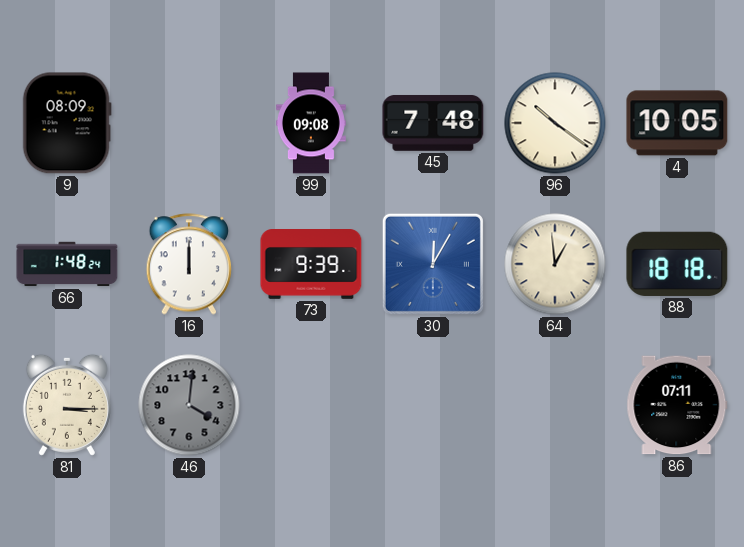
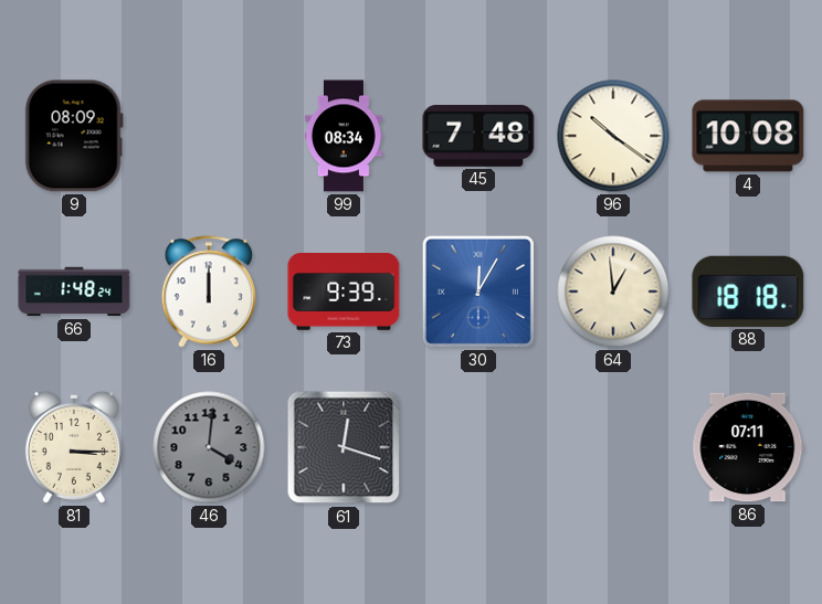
99: 09:08 -> 08:34 (344, 136)
4: 10:05 -> 10:08 (748, 136)
61: none -> 12:18 (344, 447)
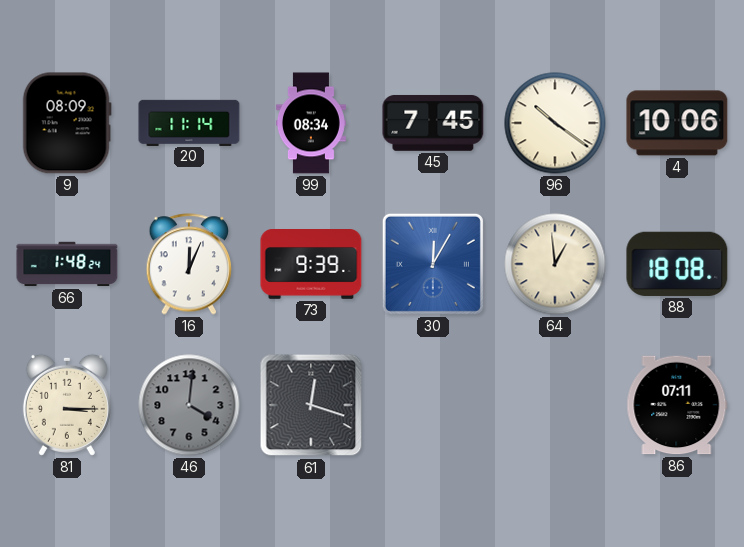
20: none -> 11:14 (189, 122)
45: 7:48 -> 7:45 (433, 123)
4: 10:08 -> 10:06 (677, 123)
16: 12:00 -> 12:04 (189, 264)
88: 18:18 -> 18:08 (677, 264)
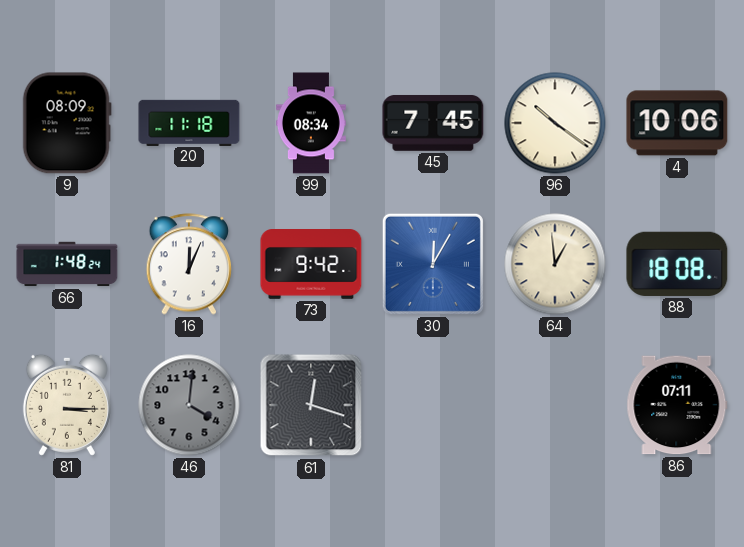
20: 11:14 -> 11:18 (189, 122)
73: 9:39 -> 9:42 (311, 265)
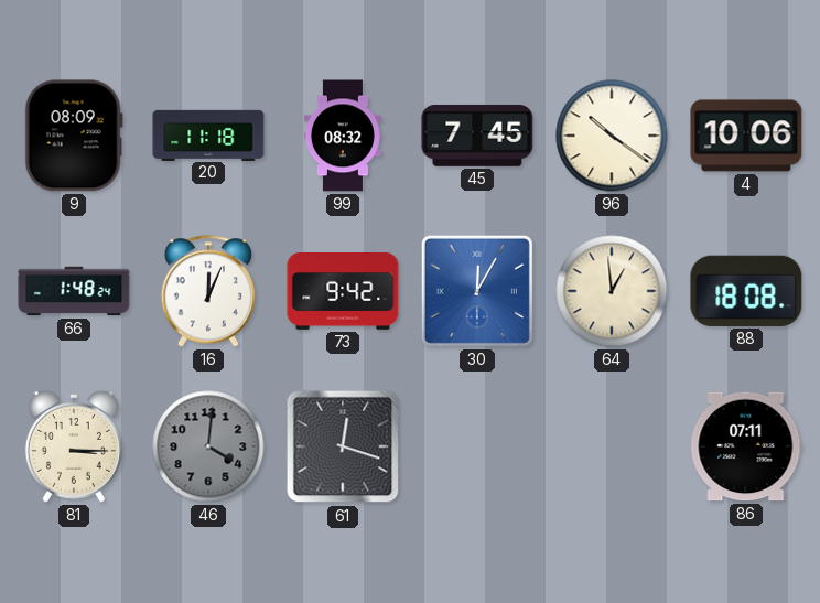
99: 08:34 -> 08:32 (343, 136)
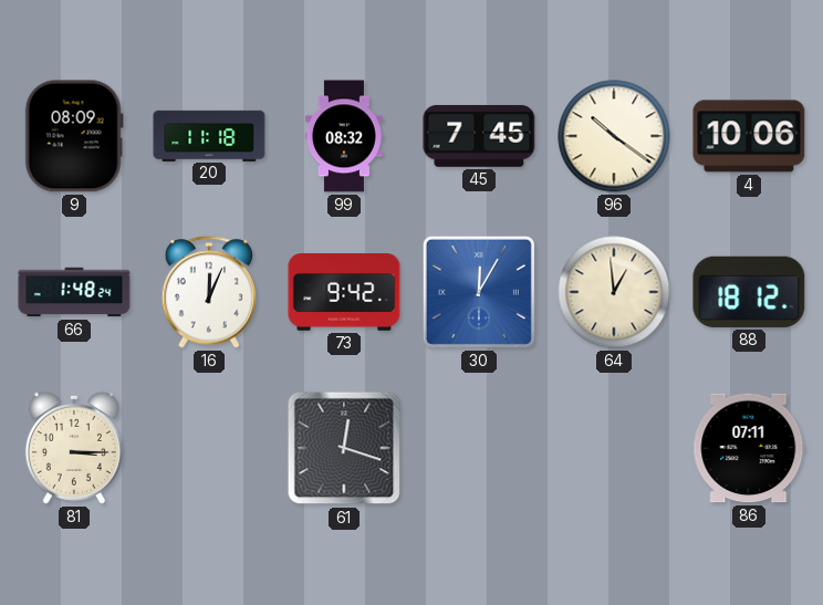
88: 18:08 -> 18:12 (749, 292)
46: 4:01 -> none (208, 446)
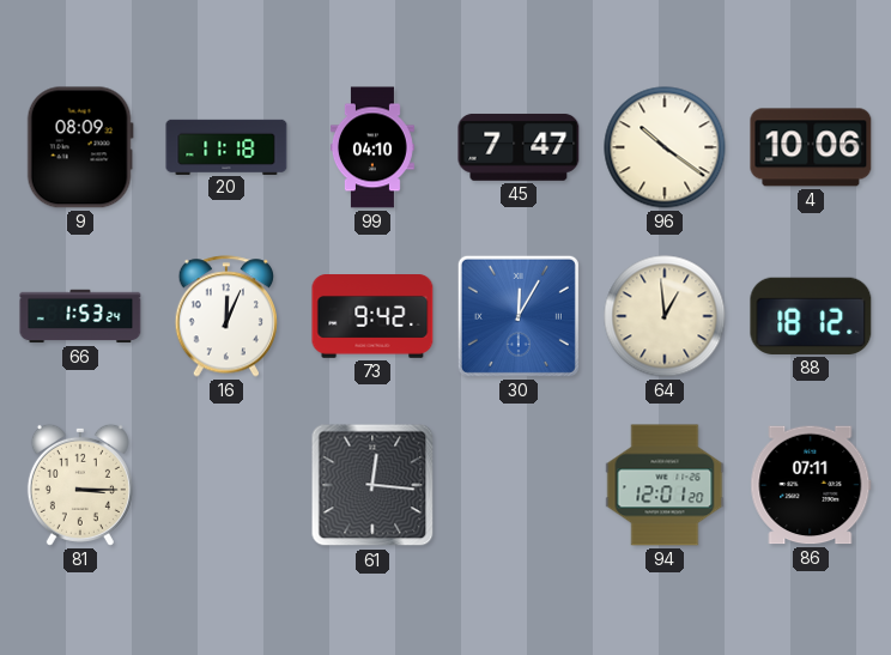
99: 08:32 -> 04:10 (372, 147)
45: 7:45 -> 7:47 (519, 147)
66: 1:48 -> 1:53 (80, 316)
61: 12:18 -> 12:16 (372, 485)
94: none -> 12:01 (665, 485)
